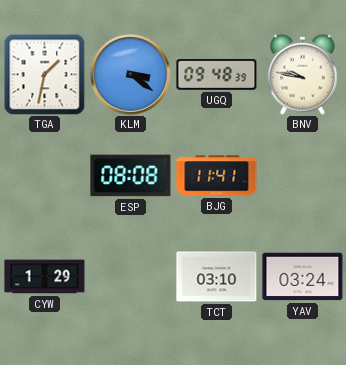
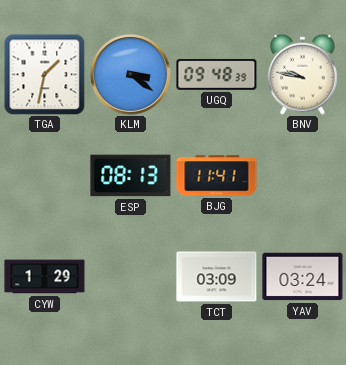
ESP: 08:08 -> 08:13 (131, 176)
TCT: 03:10 -> 03:09 (217, 277)
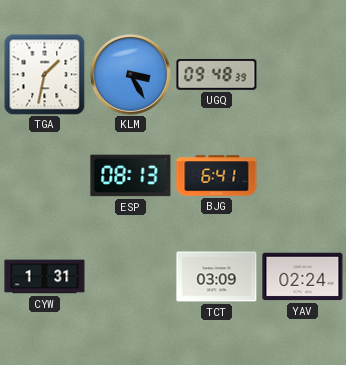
KLM: 3:21 -> 3:25 (131, 75)
BNV: 9:47 -> none (302, 74)
BJG: 11:41 -> 6:41 (217, 176)
CYW: 1:29 -> 1:31 (45, 277)
YAV: 03:24 -> 02:24 (303, 277)
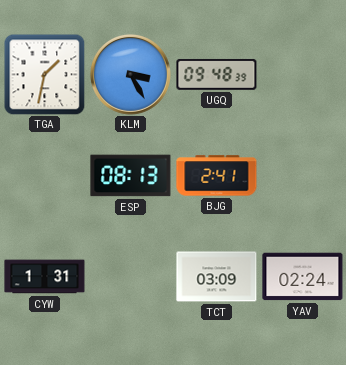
BJG: 6:41 -> 2:41 (217, 176)
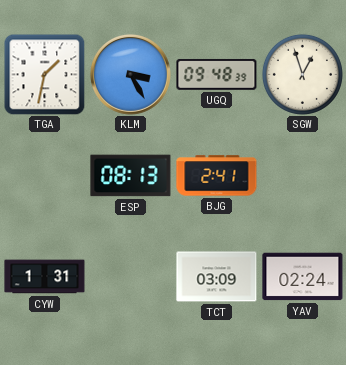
SGW: none -> 12:57 (302, 74)
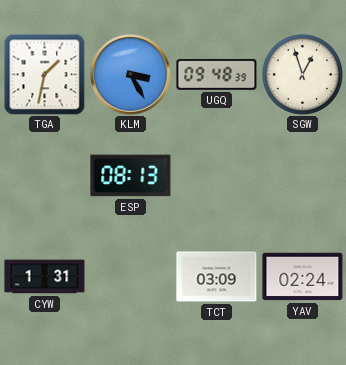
BJG: 2:41 -> none (217, 176)
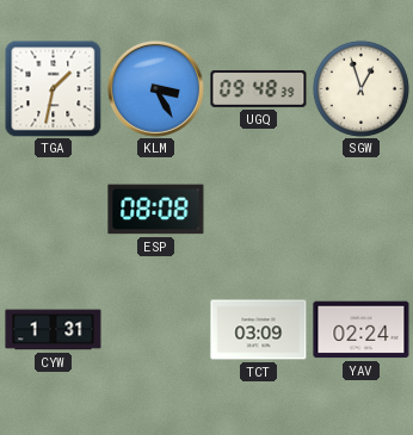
ESP: 08:13 -> 08:08 (156, 210)
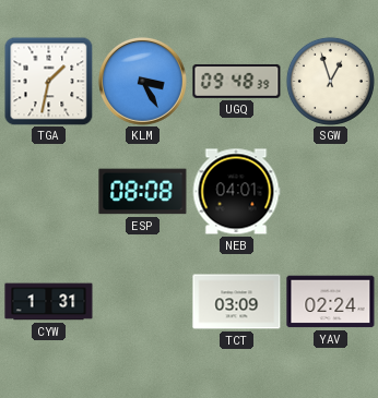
NEB: none -> 04:01 (236, 192)
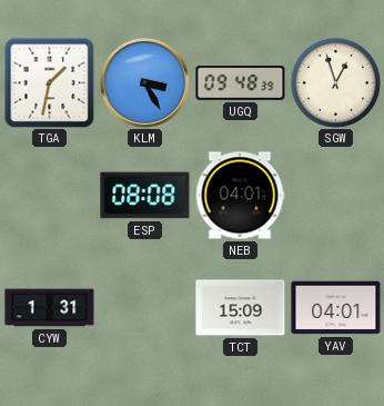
TCT: 03:09 -> 15:09 (241, 308)
YAV: 02:24 -> 04:01 (336, 308)
